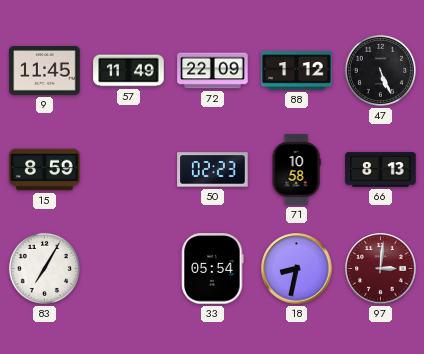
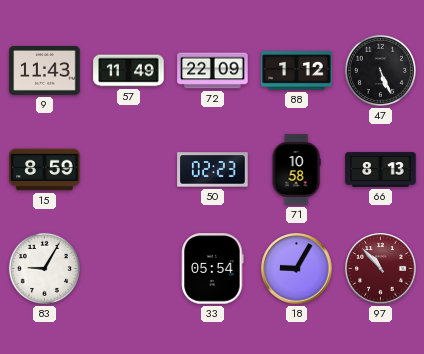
9: 11:45 -> 11:43 (45, 70)
83: 7:05 -> 9:05 (44, 268)
18: 8:32 -> 9:05 (297, 269)
97: 3:01 -> 10:53 (381, 269)
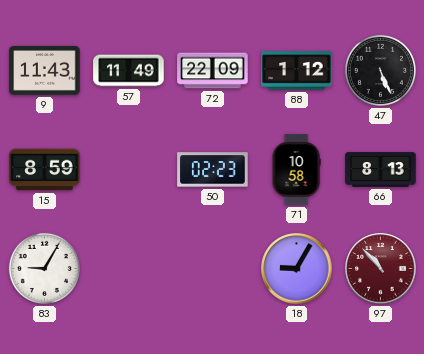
33: 05:54 -> none (213, 269)
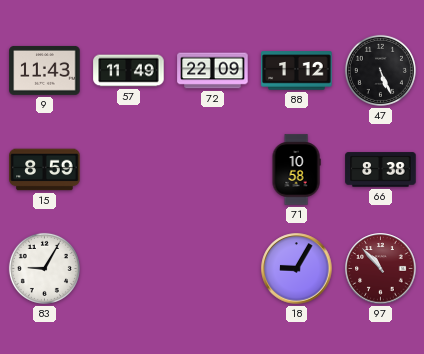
50: 02:23 -> none (213, 170)
66: 8:13 -> 8:38 (381, 170)
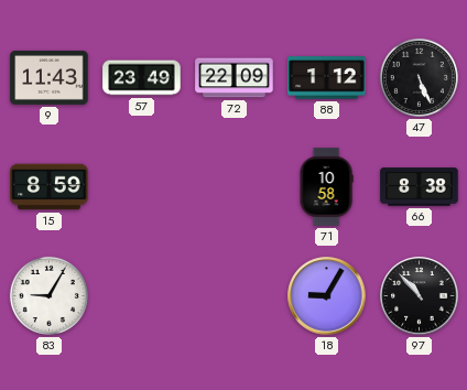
57: 11:49 -> 23:49 (142, 78)
97 dial: burgundy -> black (420, 296)
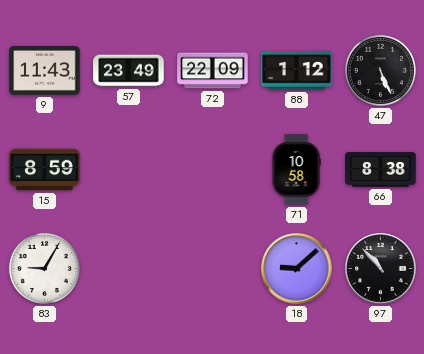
18: 9:05 -> 9:08 (297, 269)
